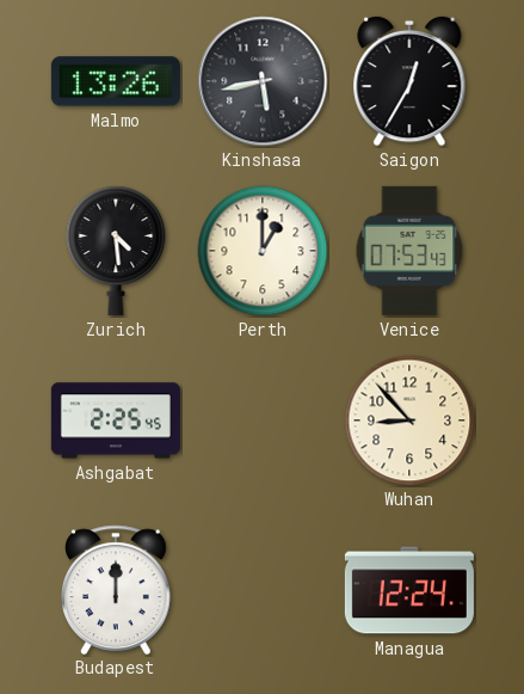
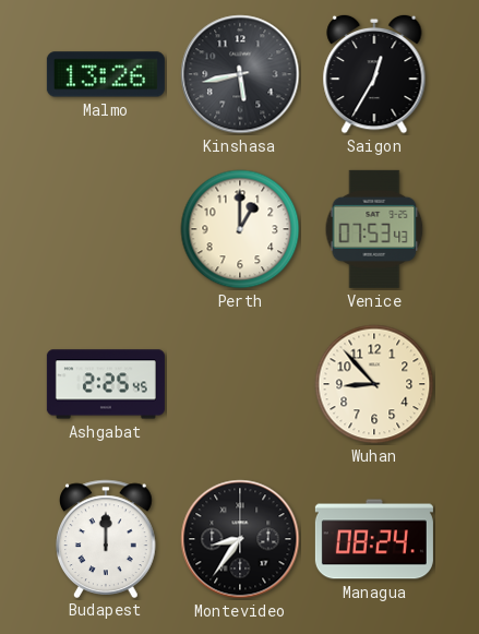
Zurich: 4:29 -> none (116, 251)
Montevideo: none -> 8:36 (240, 539)
Managua: 12:24 -> 08:24 (374, 539)
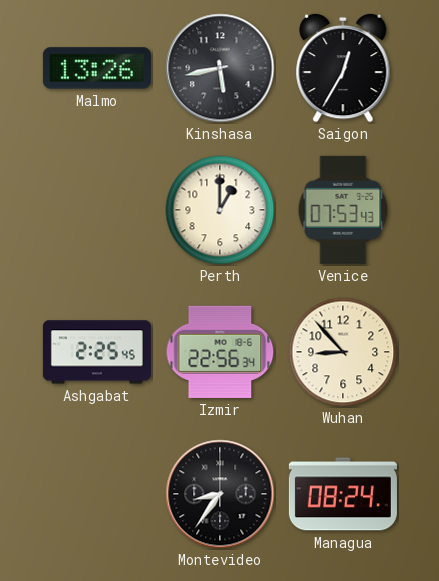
Izmir: none -> 22:56 (220, 352)
Budapest: 12:00 -> none (107, 538)
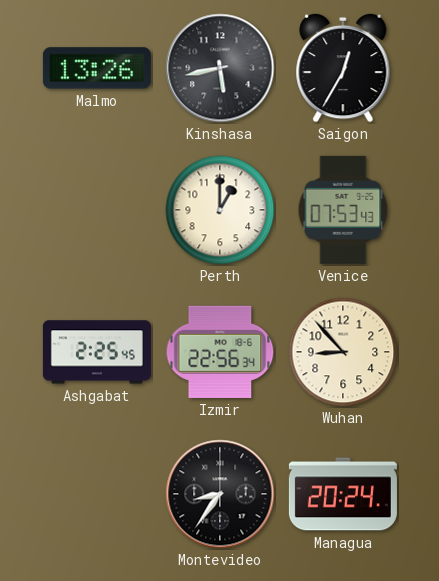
Managua: 08:24 -> 20:24 (343, 494)
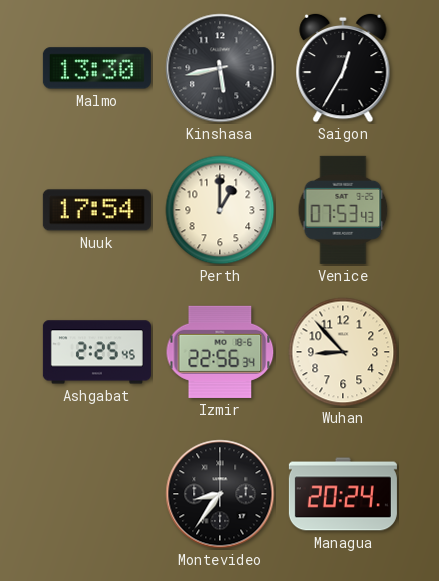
Malmo: 13:26 -> 13:30 (97, 68)
Nuuk: none -> 17:54 (97, 210)
